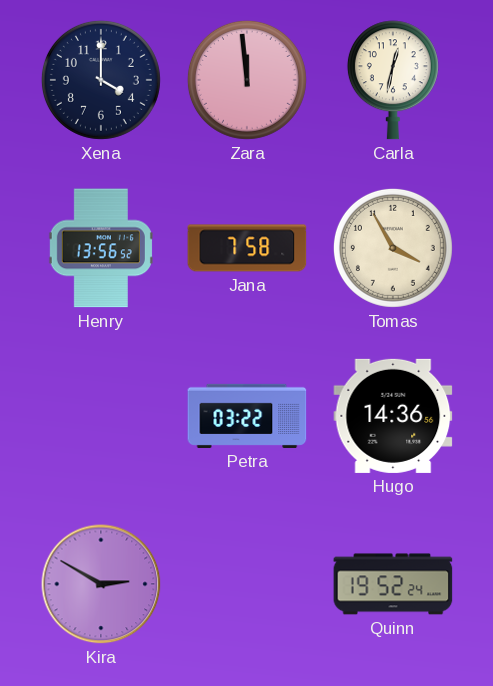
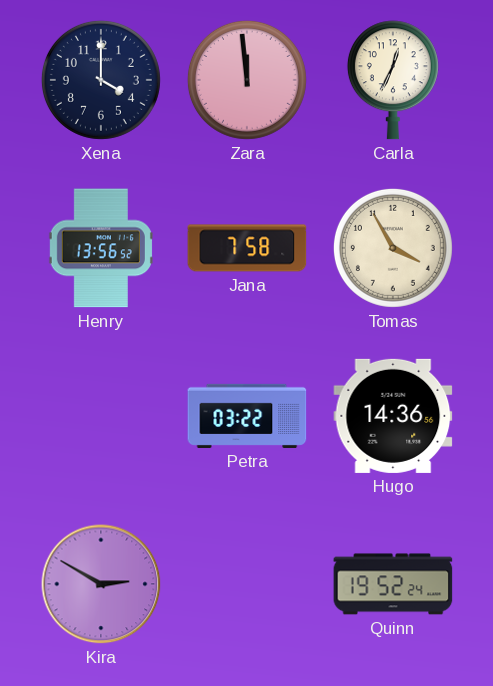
Carla: 12:32 -> 12:34 (393, 80)
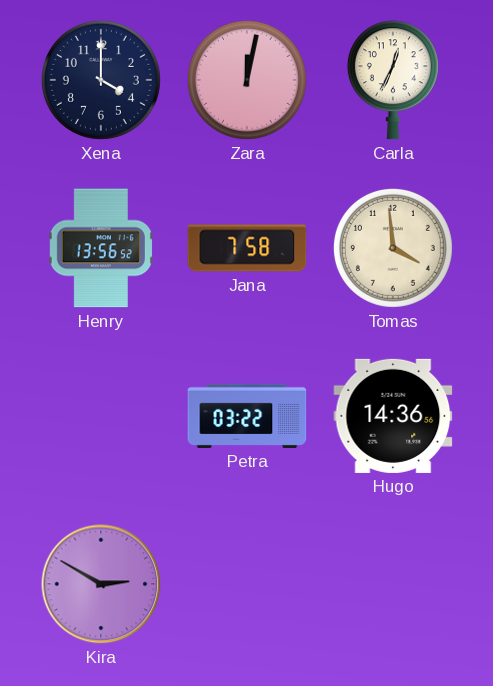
Zara: 11:59 -> 12:02 (247, 80)
Tomas: 3:55 -> 3:59 (393, 248)
Quinn: 19:52 -> none (393, 584)
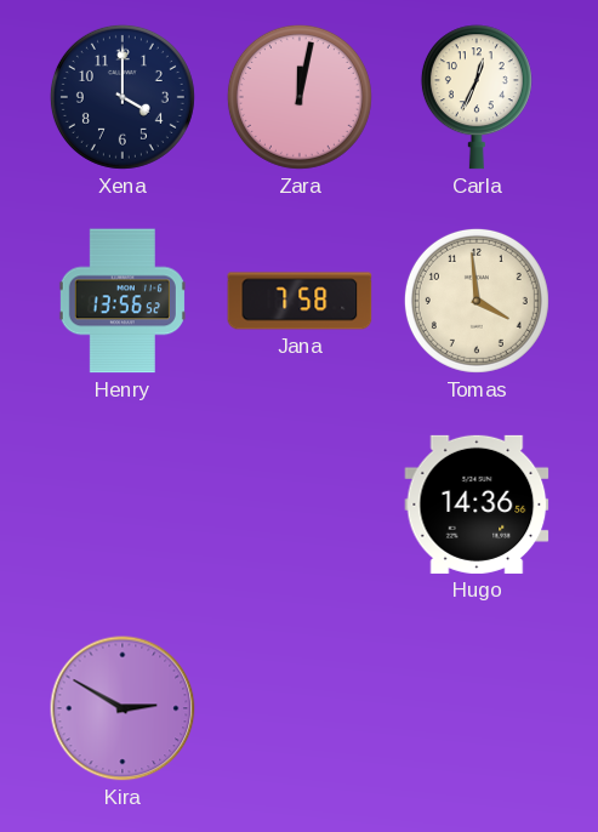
Petra: 03:22 -> none (247, 416)
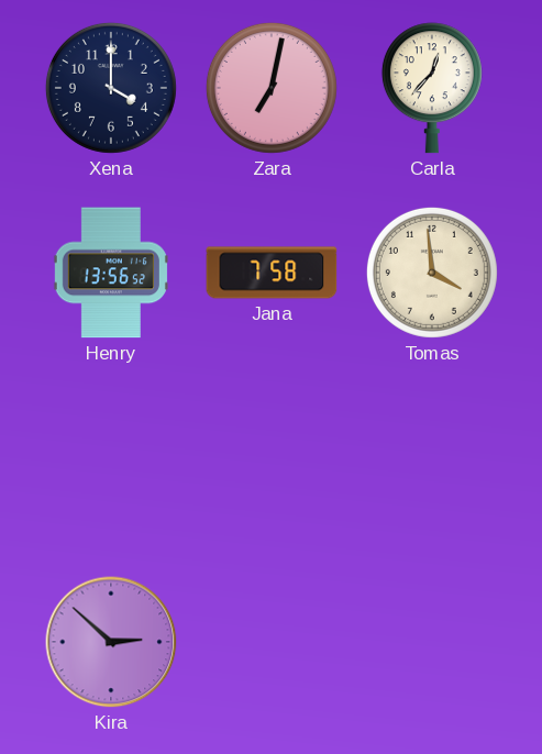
Zara: 12:02 -> 7:02 (272, 88)
Carla: 12:34 -> 12:37 (432, 88)
Hugo: 14:36 -> none (477, 505)
Kira: 2:50 -> 2:52 (111, 642)
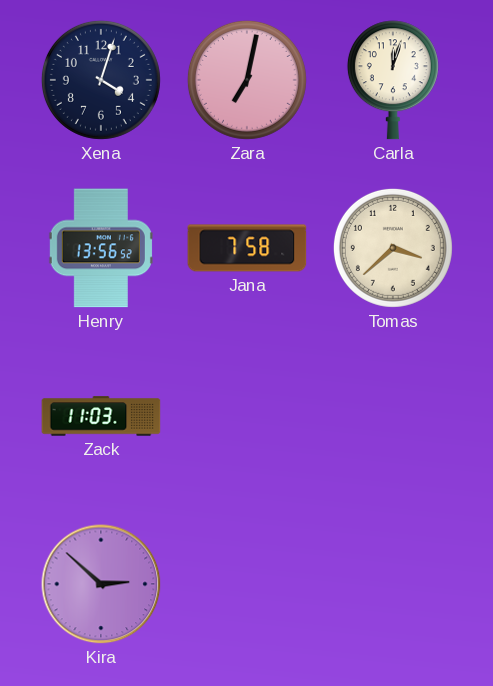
Xena: 4:00 -> 4:03 (101, 80)
Carla: 12:37 -> 12:03 (393, 80)
Tomas: 3:59 -> 3:38 (393, 248)
Zack: none -> 11:03 (101, 416)
